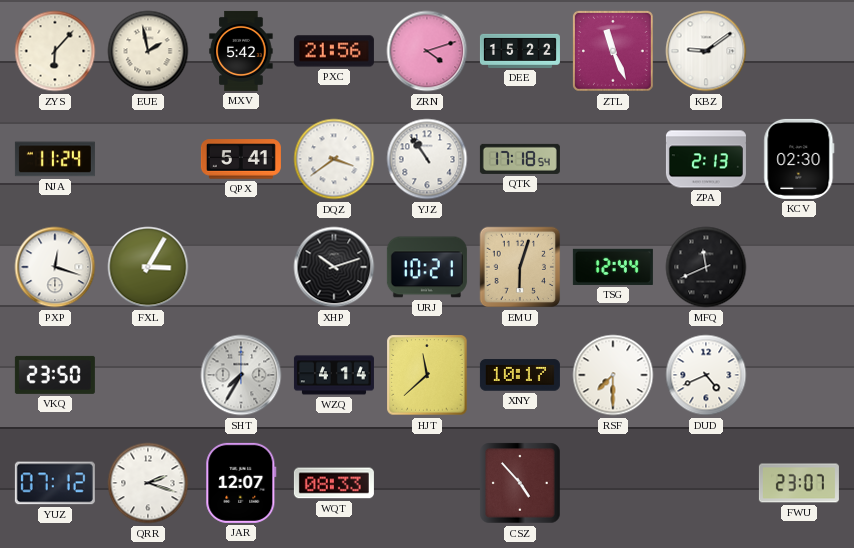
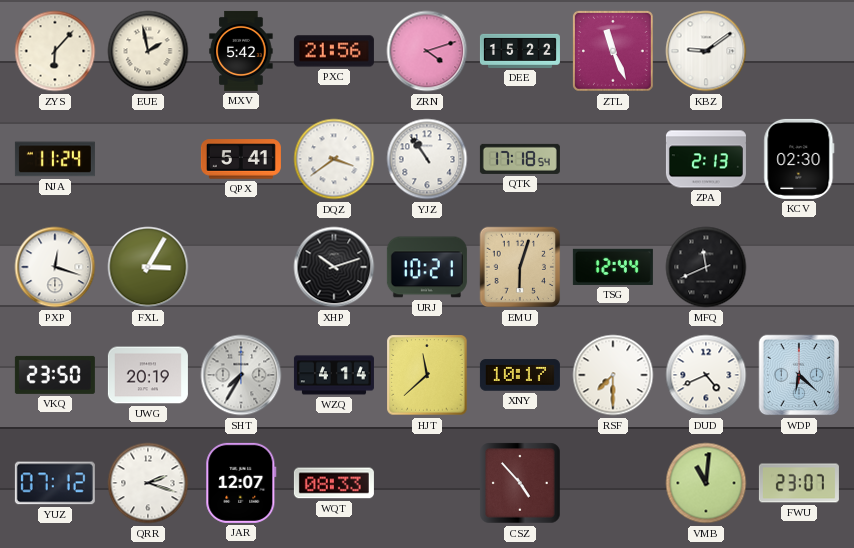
UWG: none -> 20:19 (148, 375)
WDP: none -> 6:22 (799, 375)
VMB: none -> 11:01 (706, 483)
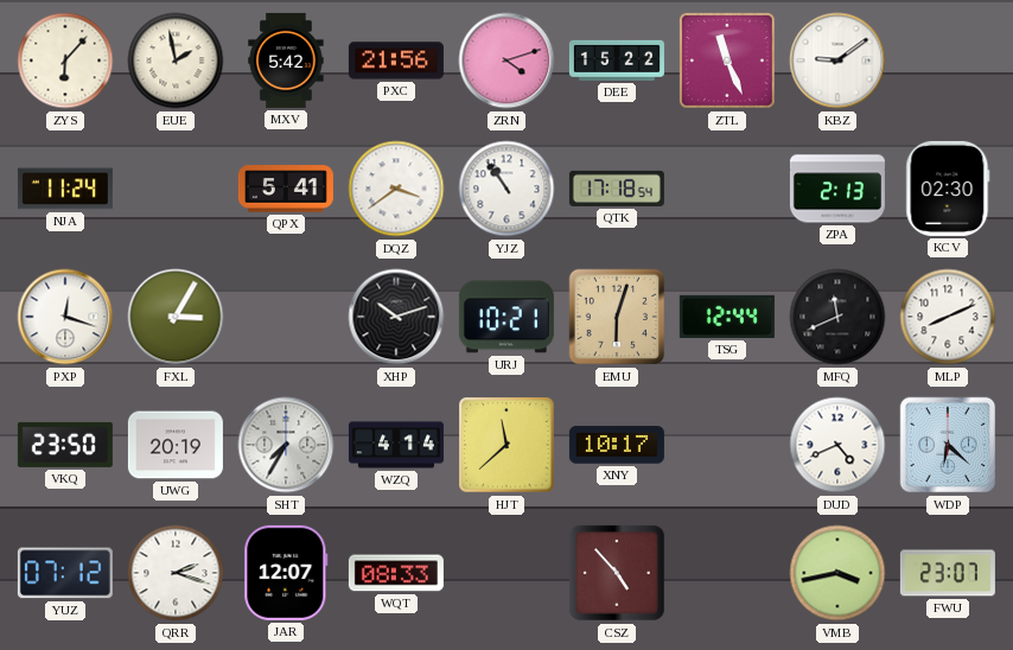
MLP: none -> 8:11 (948, 317)
RSF: 7:30 -> none (613, 375)
VMB: 11:01 -> 3:43 (837, 573)
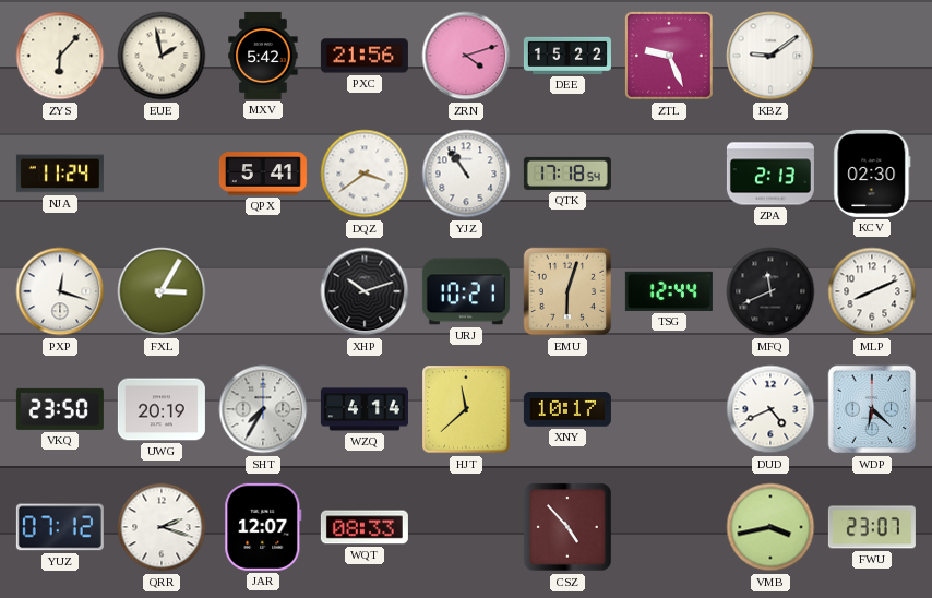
ZTL: 11:26 -> 9:26 (669, 56)
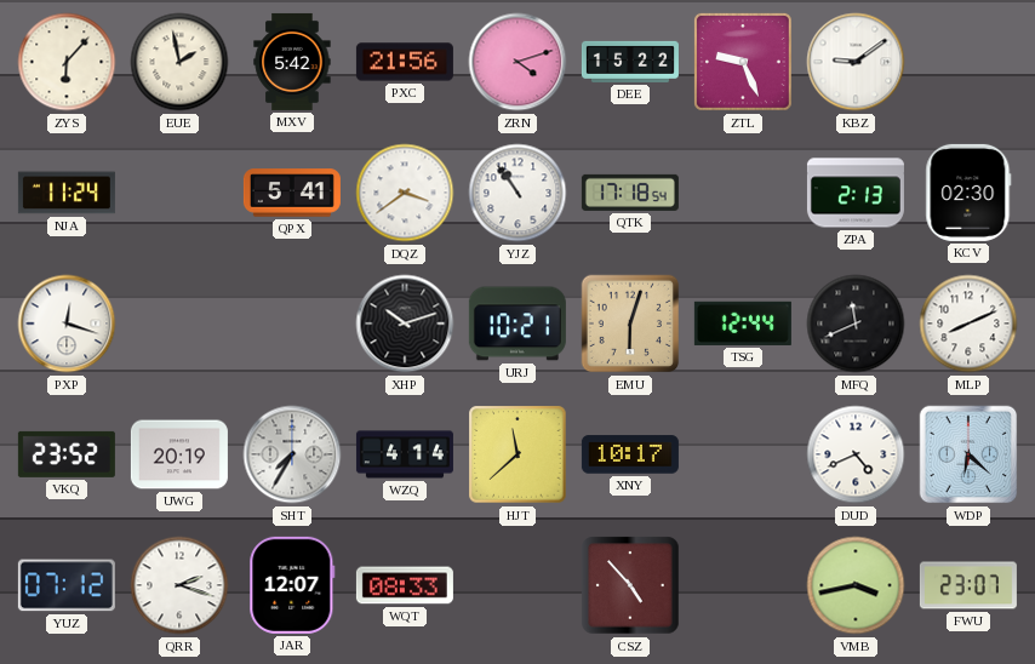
FXL: 3:05 -> none (162, 291)
VKQ: 23:50 -> 23:52 (67, 454)
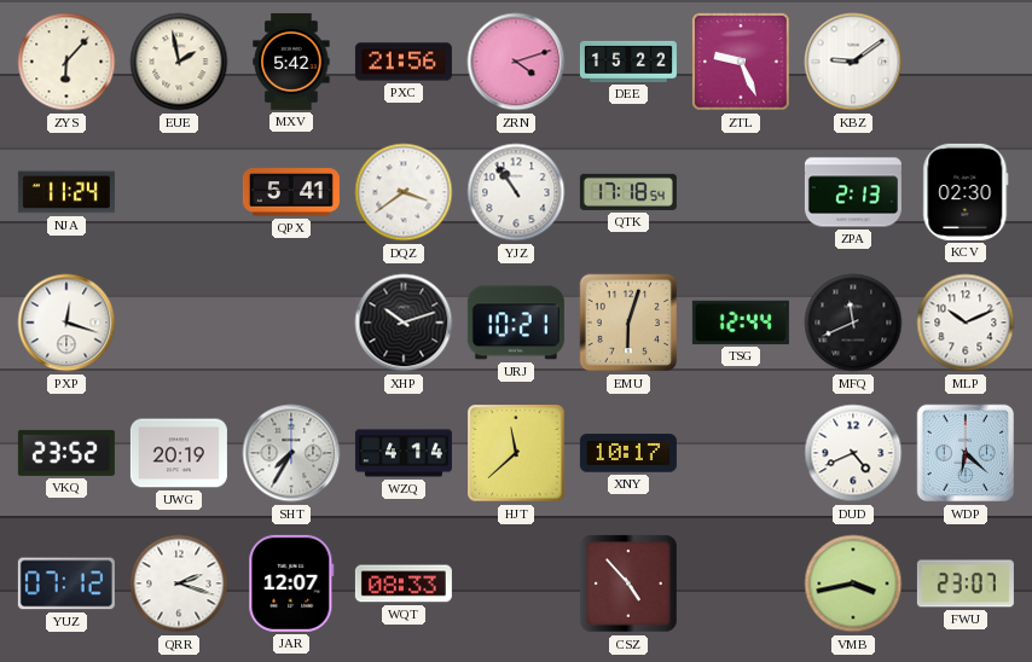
MLP: 8:11 -> 10:11 (966, 323)
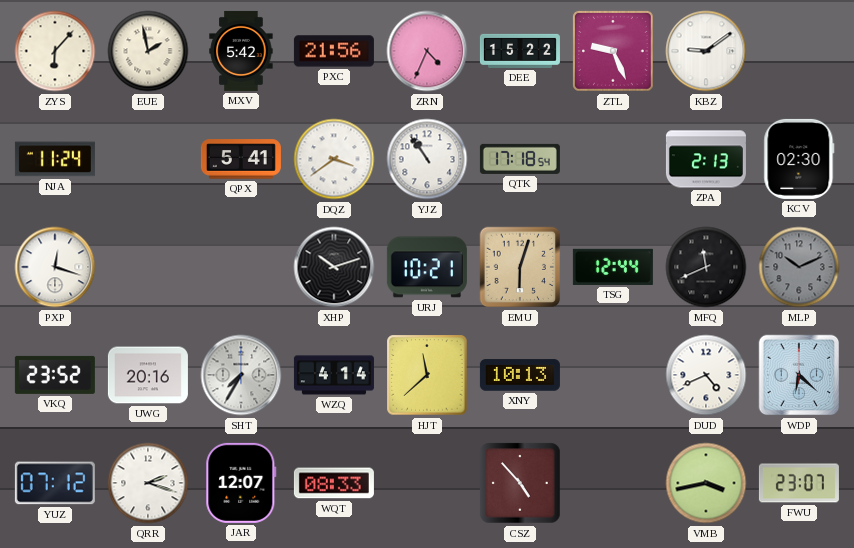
ZRN: 4:12 -> 4:34 (427, 51)
MLP dial: white -> grey (799, 267)
UWG: 20:19 -> 20:16 (148, 375)
XNY: 10:17 -> 10:13 (520, 375)
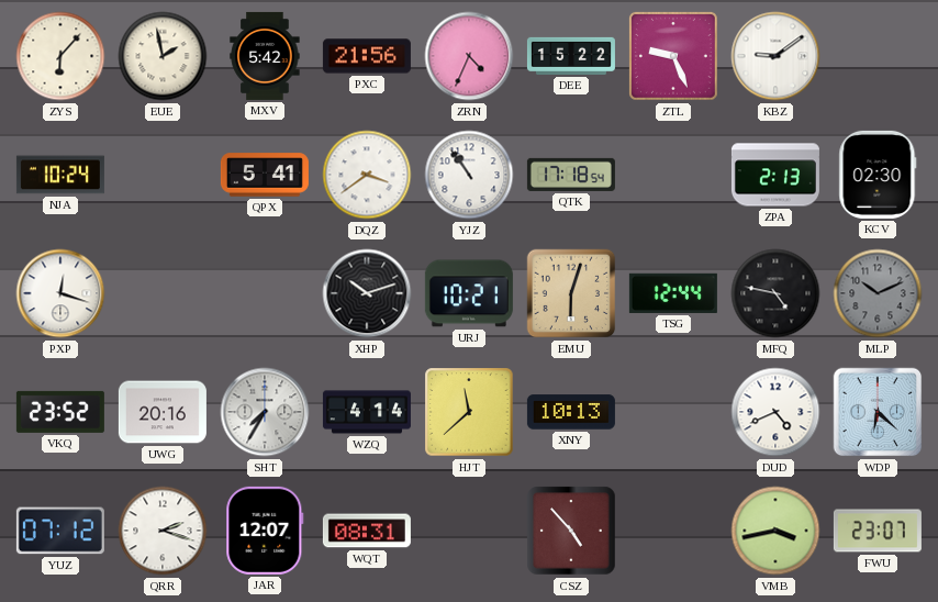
NJA: 11:24 -> 10:24 (60, 175)
MFQ: 11:41 -> 4:47 (775, 293)
WQT: 08:33 -> 08:31 (367, 531)
